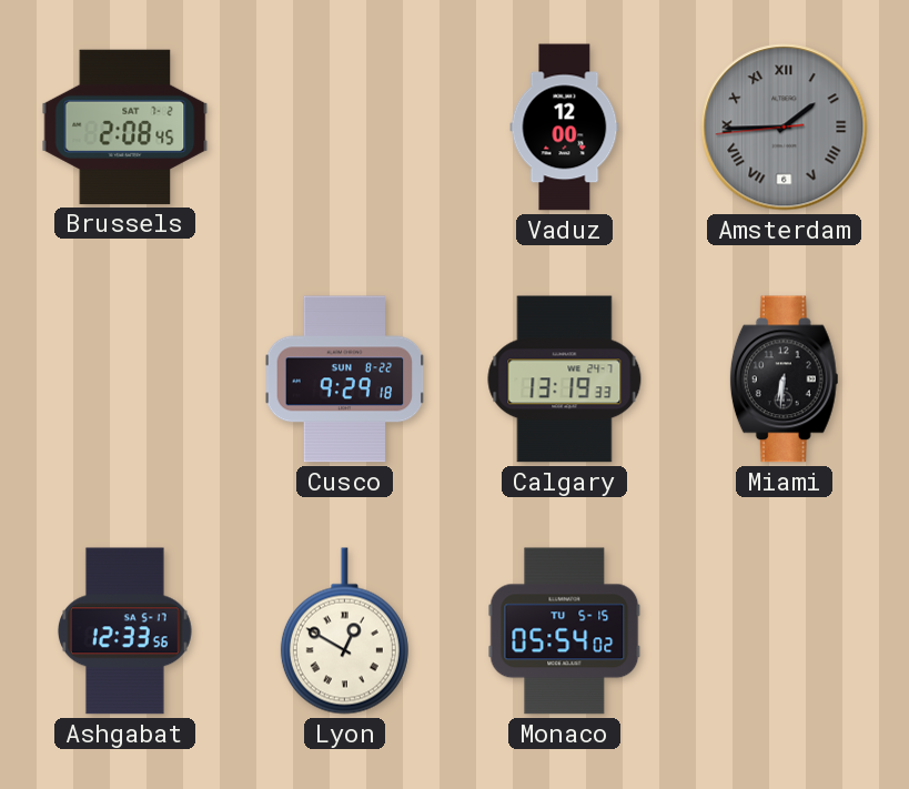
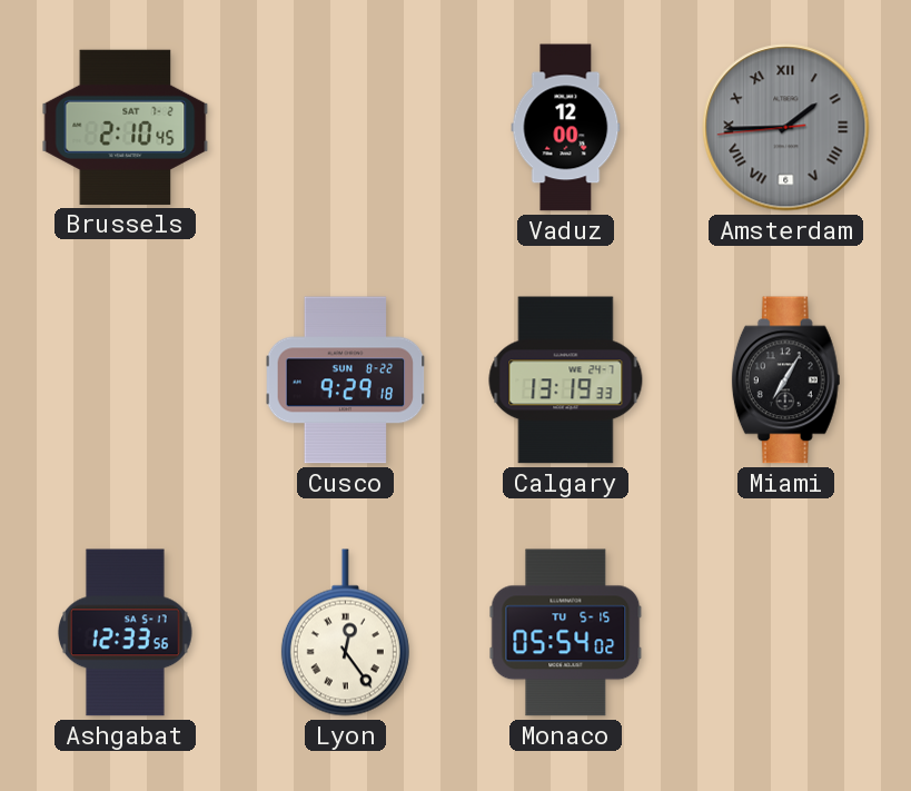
Brussels: 2:08 -> 2:10 (126, 127)
Miami: 6:31 -> 7:05 (785, 380)
Lyon: 12:50 -> 12:24 (345, 633)
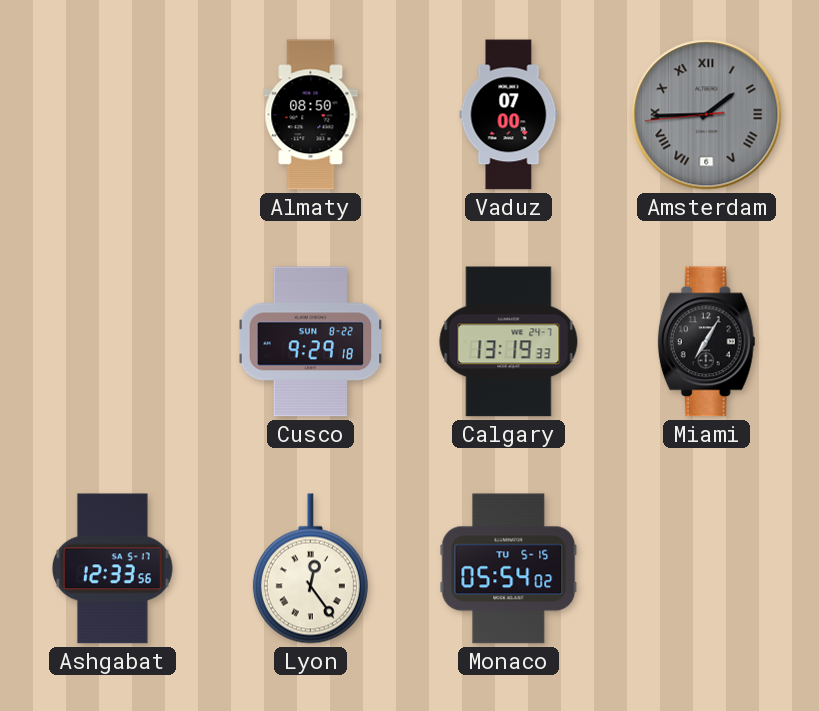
Brussels: 2:10 -> none (126, 127)
Almaty: none -> 08:50 (311, 115)
Vaduz: 12:00 -> 07:00 (509, 115)
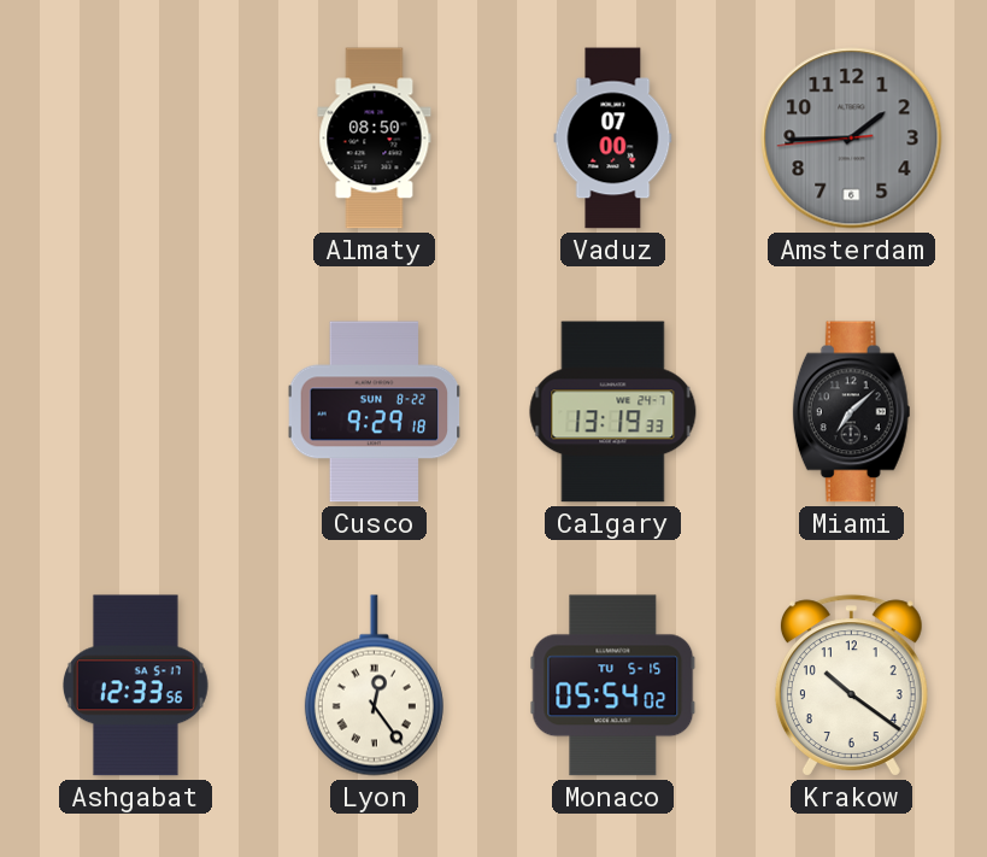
Amsterdam numerals: Roman -> Arabic (852, 139)
Miami: 7:05 -> 7:08 (851, 412)
Krakow: none -> 10:21 (851, 686)
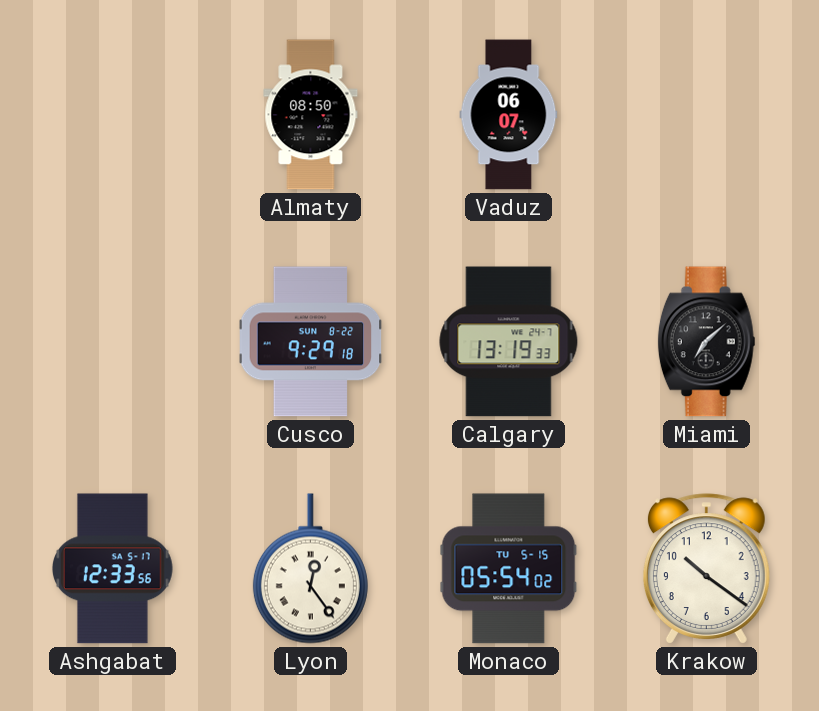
Vaduz: 07:00 -> 06:07 (509, 115)
Amsterdam: 1:44 -> none (852, 139)
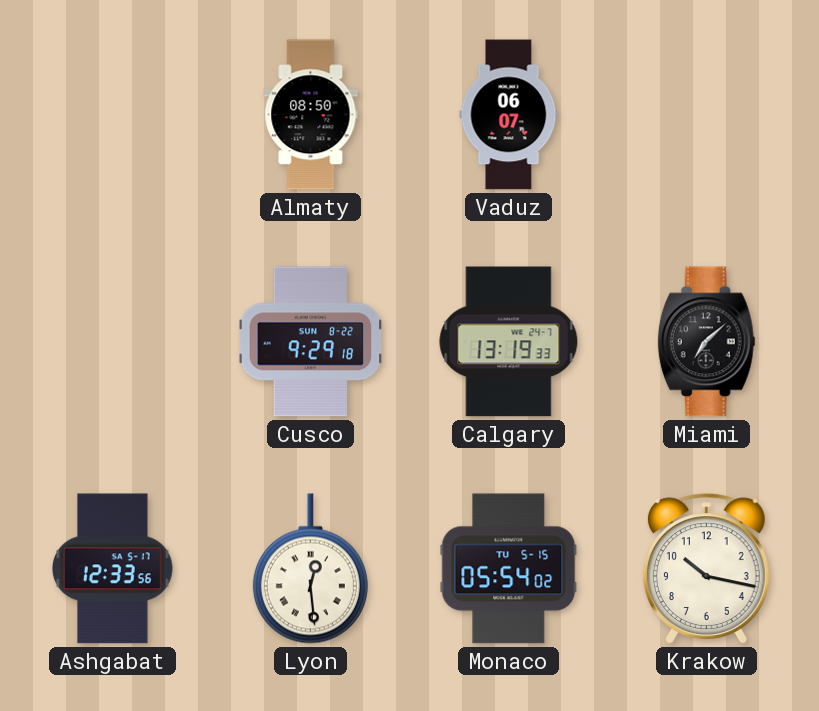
Lyon: 12:24 -> 12:29 (310, 569)
Krakow: 10:21 -> 10:17 (706, 569)
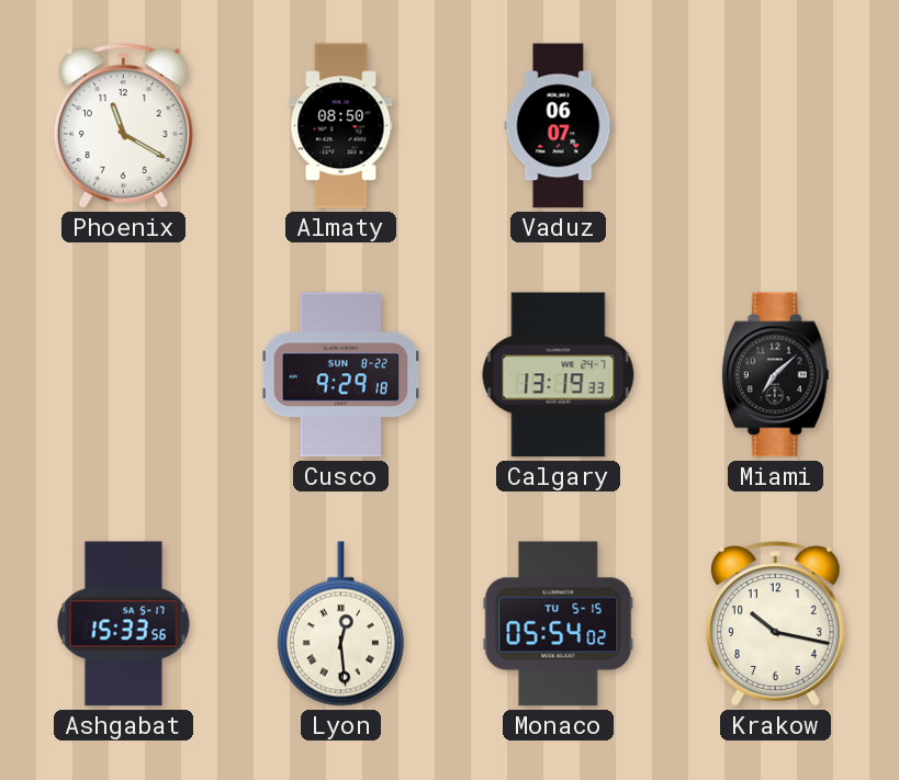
Phoenix: none -> 11:20 (123, 126)
Ashgabat: 12:33 -> 15:33 (123, 624)
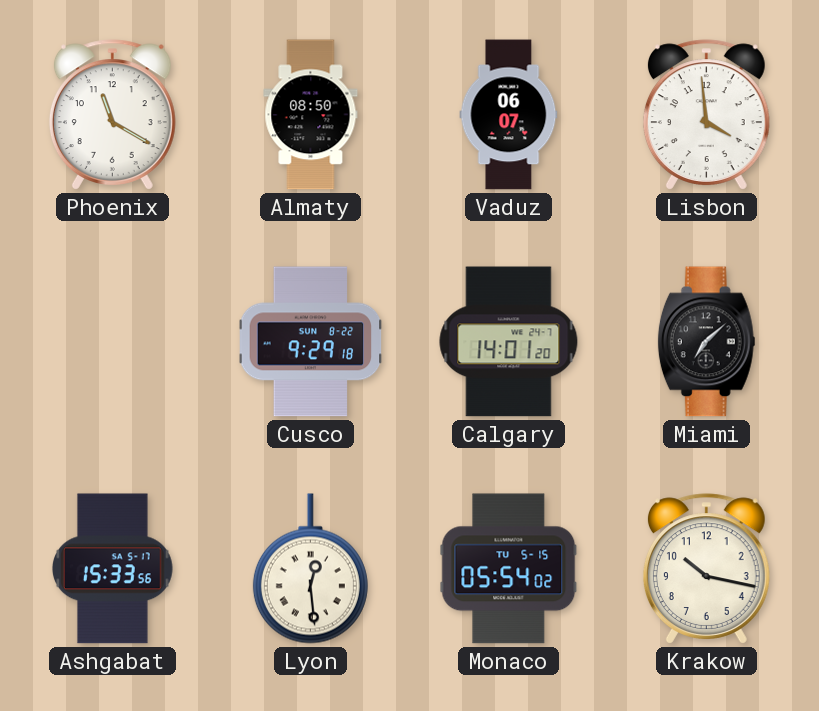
Lisbon: none -> 3:59 (706, 115)
Calgary: 13:19 -> 14:01 (509, 342)
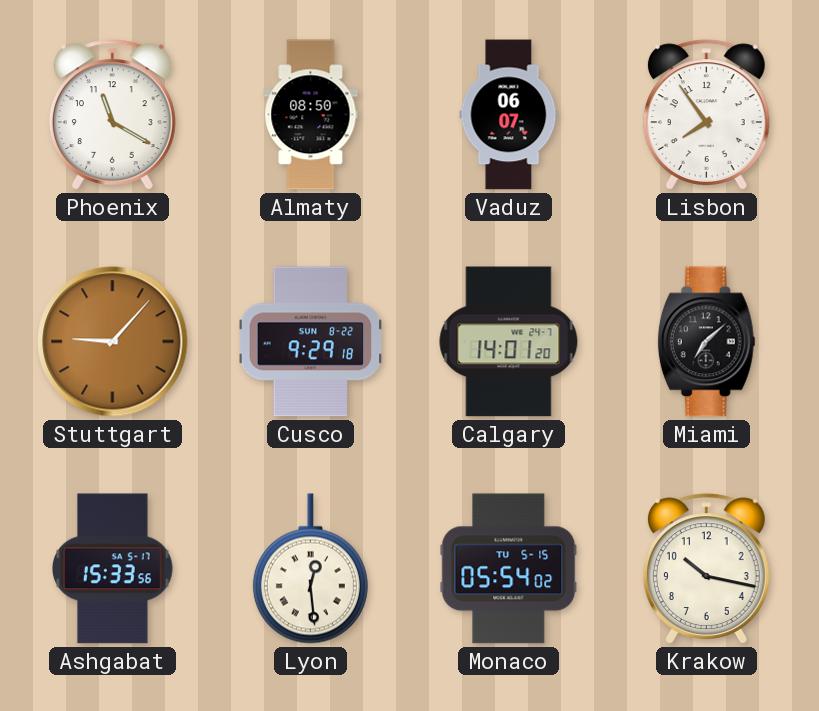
Lisbon: 3:59 -> 7:54 (706, 115)
Stuttgart: none -> 9:07 (113, 342)
